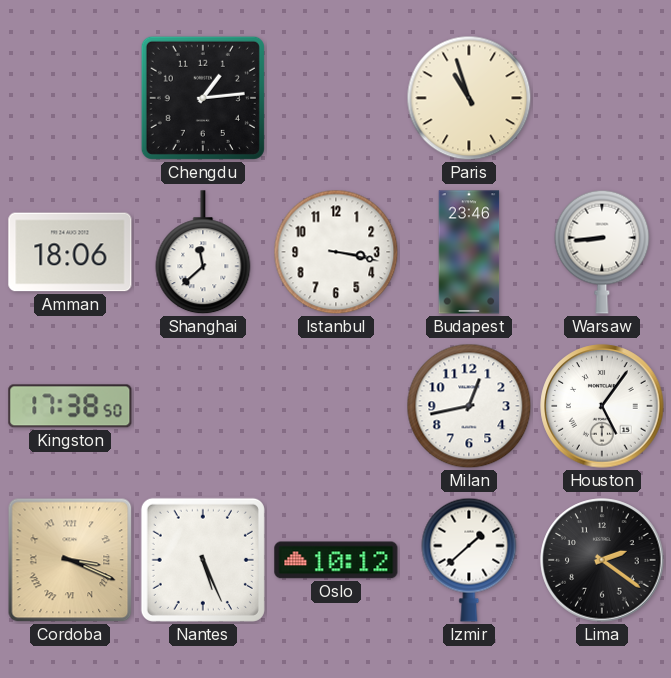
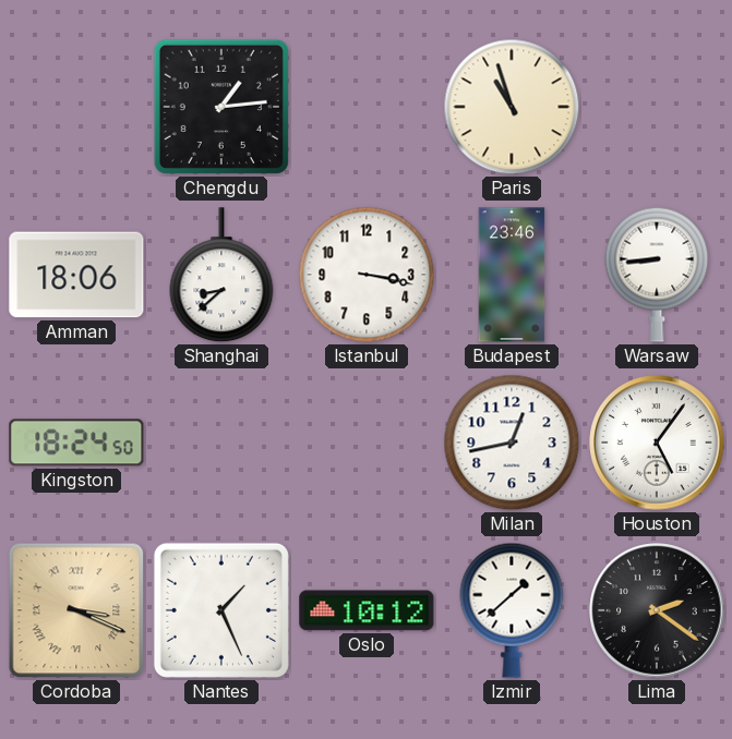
Shanghai: 11:38 -> 8:38 (221, 276)
Kingston: 17:38 -> 18:24 (76, 443)
Nantes: 5:26 -> 1:26 (221, 610)
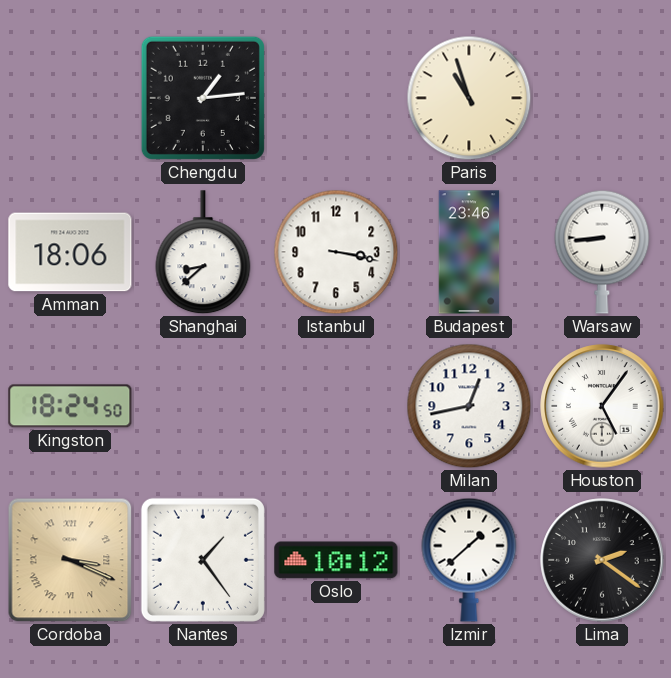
Nantes: 1:26 -> 1:24 (203, 560)
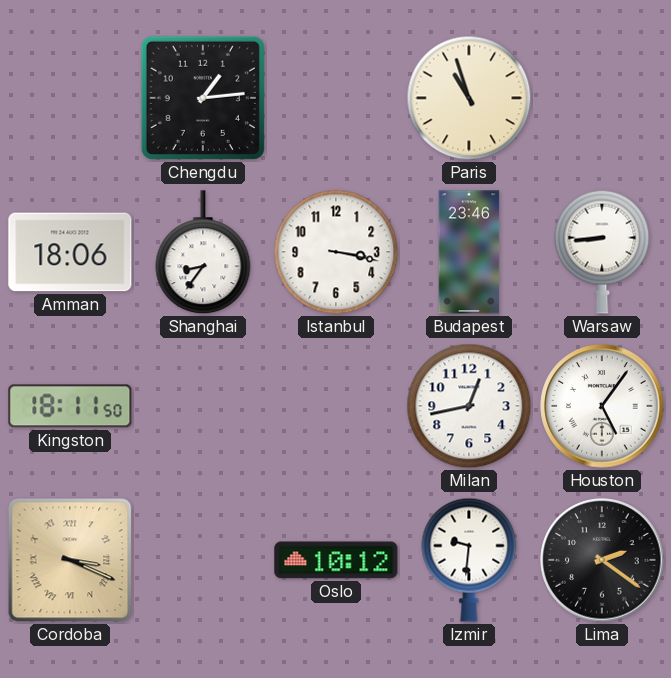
Shanghai: 8:38 -> 8:36 (203, 253)
Kingston: 18:24 -> 18:11 (70, 406)
Nantes: 1:24 -> none (203, 560)
Izmir: 1:38 -> 9:31 (469, 560)
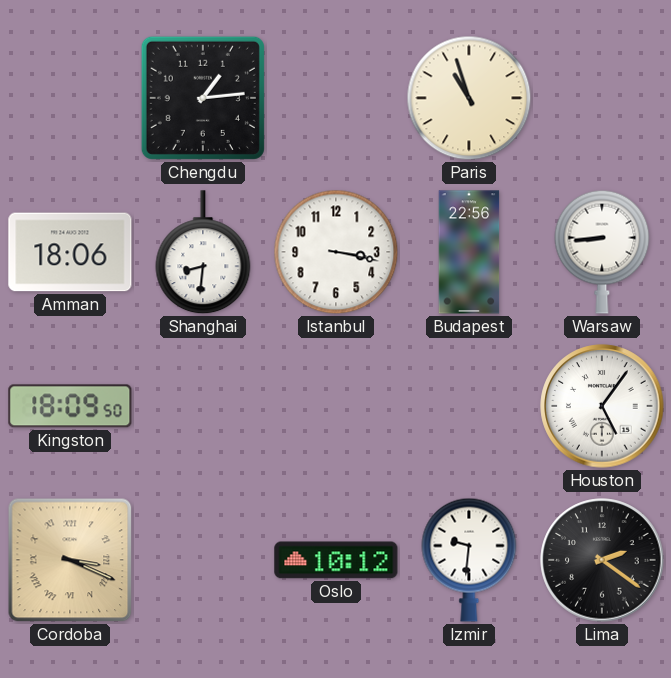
Shanghai: 8:36 -> 8:31 (203, 253)
Budapest: 23:46 -> 22:56 (469, 252)
Kingston: 18:11 -> 18:09 (70, 406)
Milan: 12:43 -> none (469, 406)
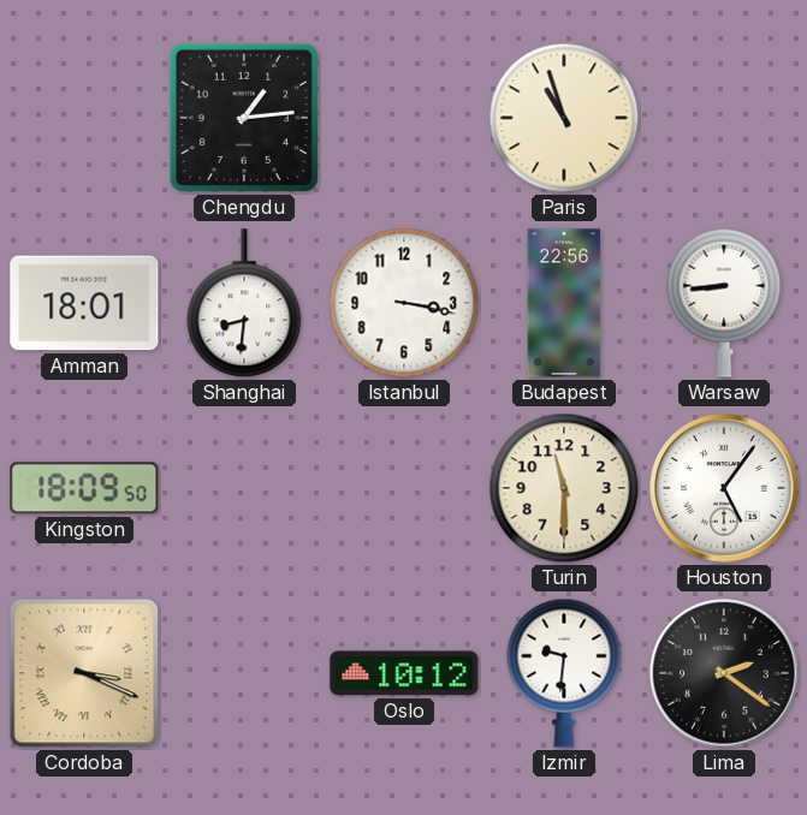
Amman: 18:06 -> 18:01 (84, 303)
Turin: none -> 11:30 (564, 488)
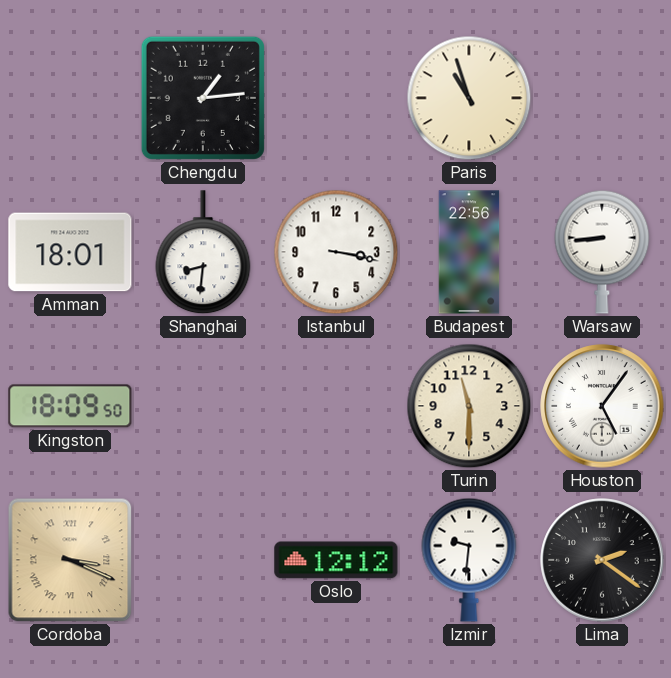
Oslo: 10:12 -> 12:12 (336, 560)
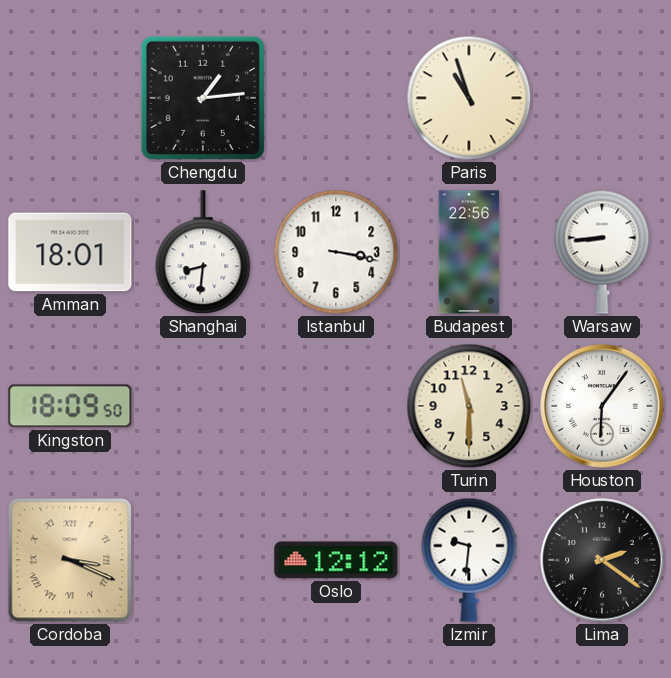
Houston: 5:06 -> 6:06 (602, 406)
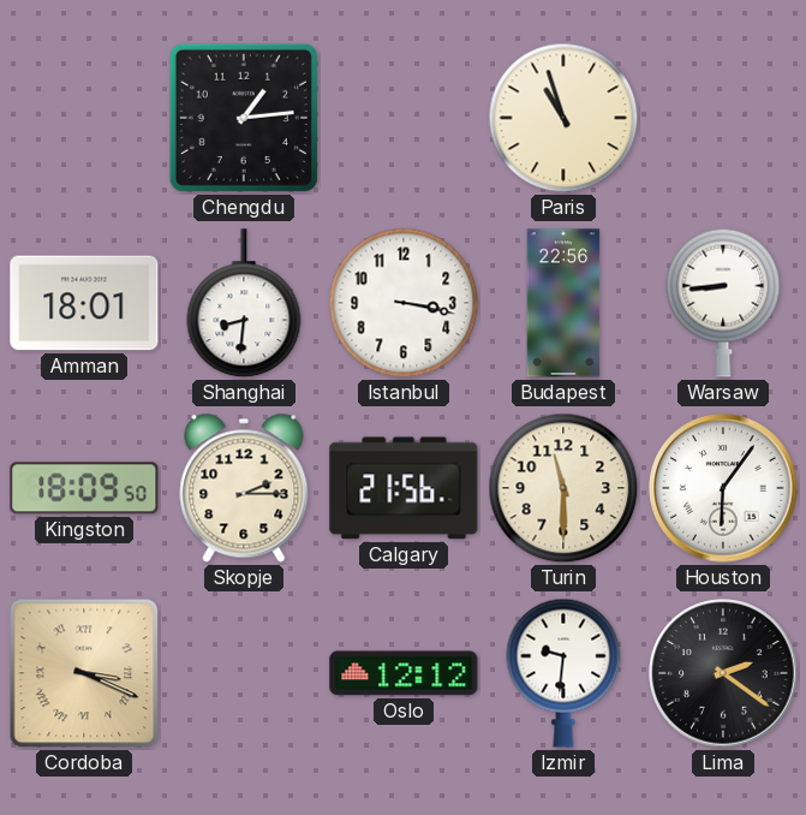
Skopje: none -> 2:15 (244, 488)
Calgary: none -> 21:56 (404, 488)
